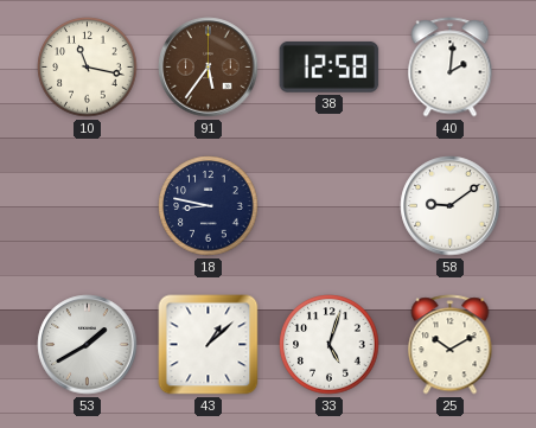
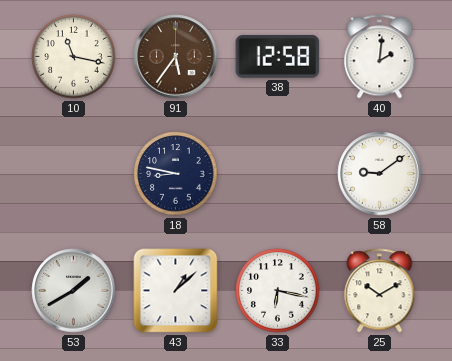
33: 5:03 -> 6:17 (278, 291)
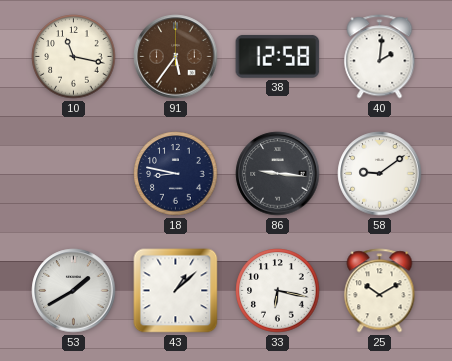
86: none -> 9:16 (278, 174)
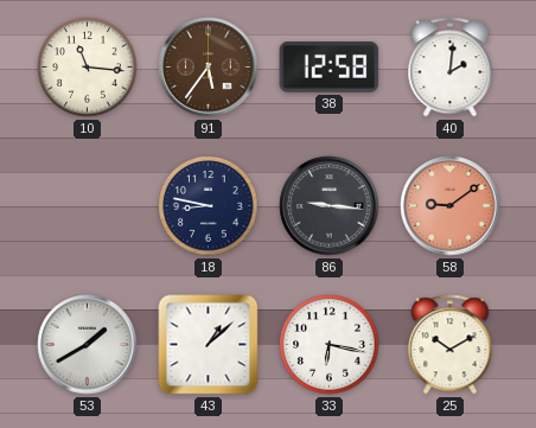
10: 11:17 -> 11:16 (88, 68)
58 dial: white -> salmon (451, 206)
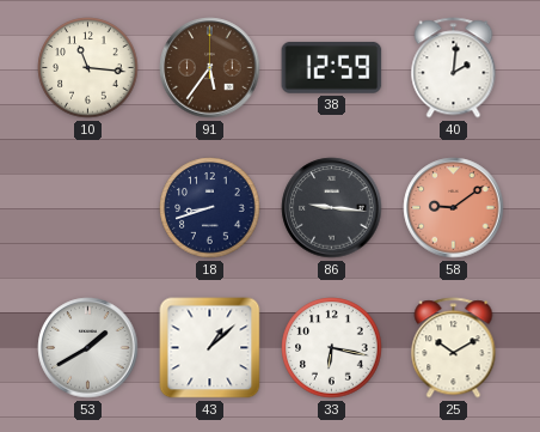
38: 12:58 -> 12:59 (332, 67)
18: 8:47 -> 8:42 (210, 208)
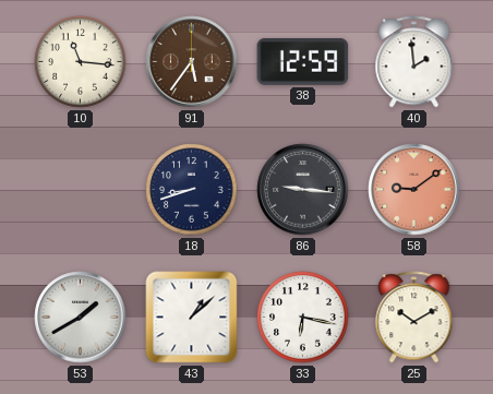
40: 2:01 -> 1:59 (414, 62)
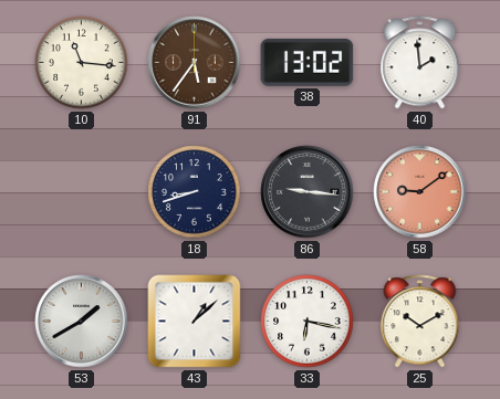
38: 12:59 -> 13:02 (308, 62)
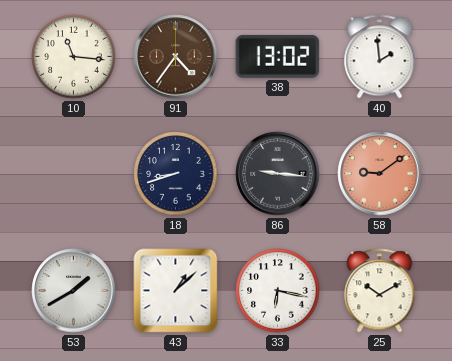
91: 5:36 -> 4:36 (176, 57)
